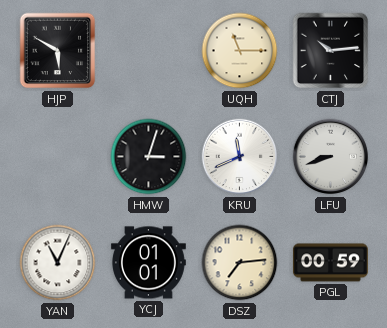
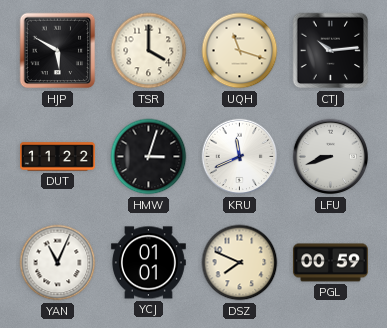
TSR: none -> 4:00 (149, 51)
UQH: 11:15 -> 11:18 (240, 51)
DUT: none -> 11:22 (58, 157)
DSZ: 7:14 -> 7:49 (240, 263)
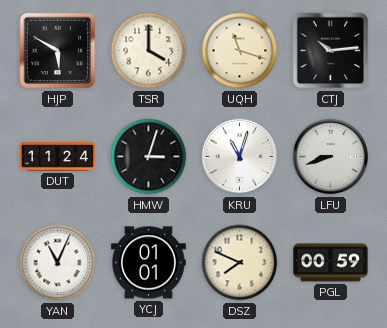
DUT: 11:22 -> 11:24 (58, 157)
KRU: 11:41 -> 11:03 (240, 157)
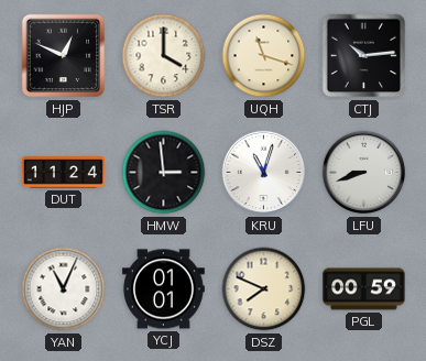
HJP: 5:50 -> 12:49 (64, 56)
HMW: 3:03 -> 2:59 (164, 173)
